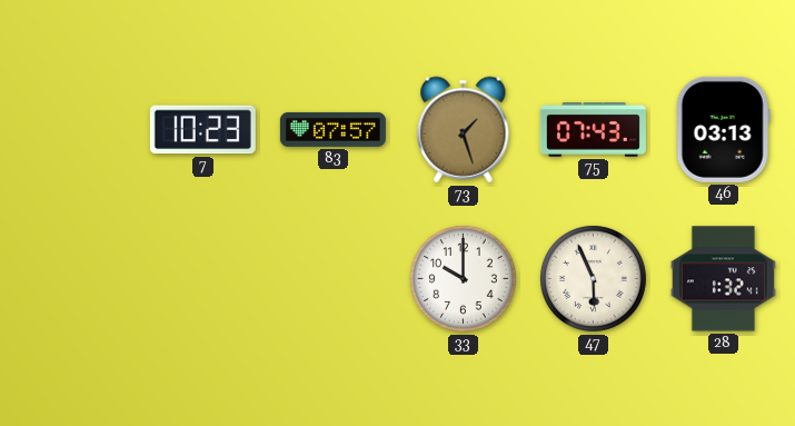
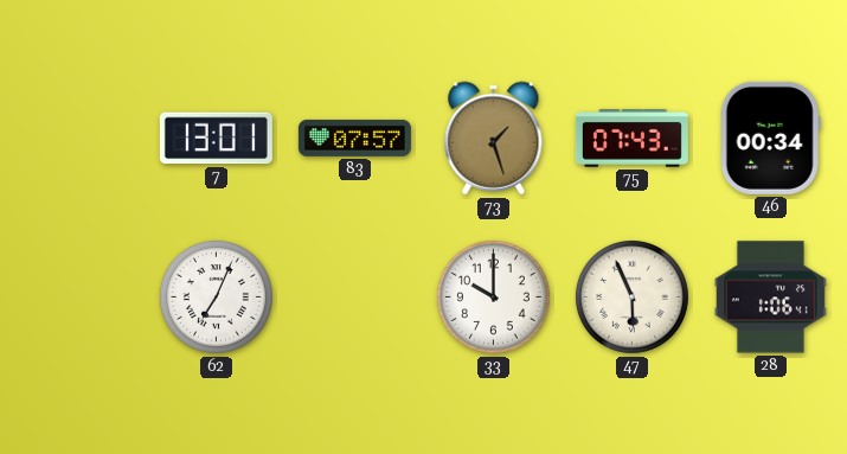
7: 10:23 -> 13:01 (216, 139)
46: 03:13 -> 00:34 (770, 138)
62: none -> 7:04 (216, 296)
28: 1:32 -> 1:06 (770, 298)
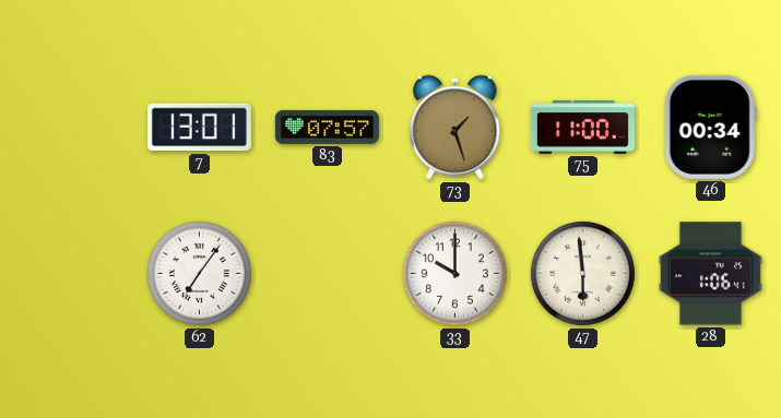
75: 07:43 -> 11:00 (582, 128)
62: 7:04 -> 7:06 (199, 273)
47: 5:56 -> 5:59 (582, 273)
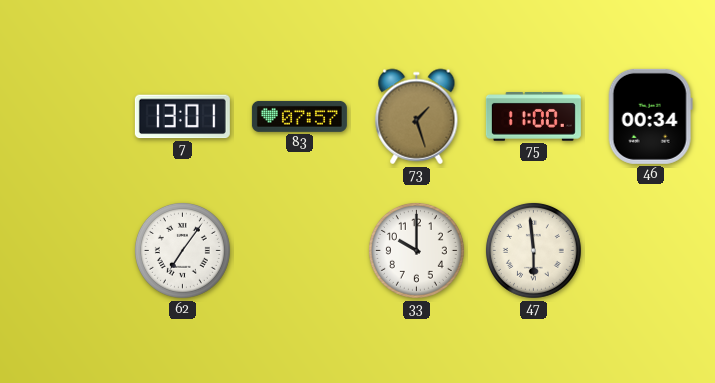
28: 1:06 -> none (710, 274)
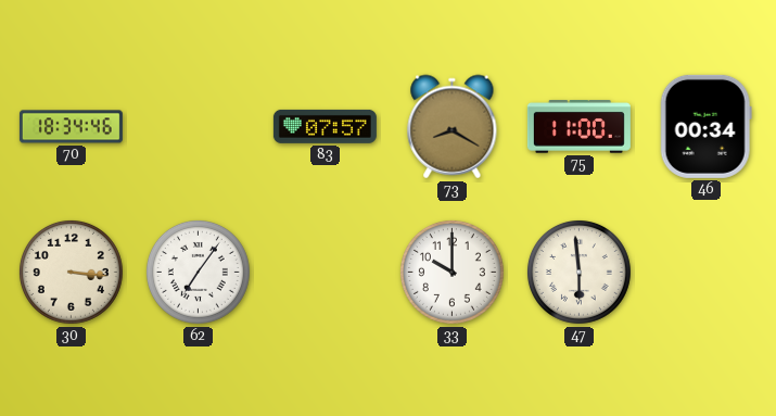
70: none -> 18:34 (71, 127)
7: 13:01 -> none (182, 117)
73: 1:27 -> 8:20 (453, 127)
30: none -> 3:16 (71, 272)
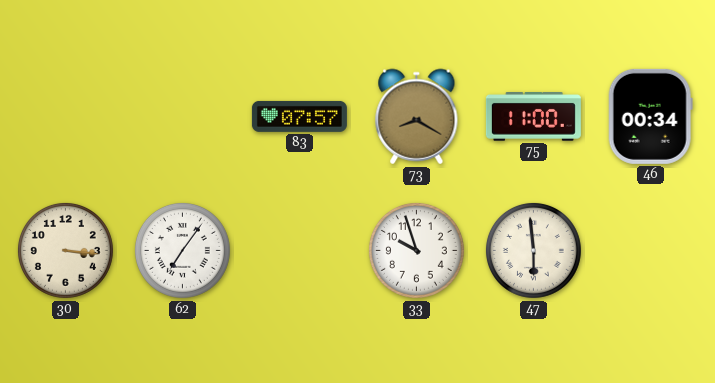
70: 18:34 -> none (71, 127)
33: 10:00 -> 9:57 (416, 250)
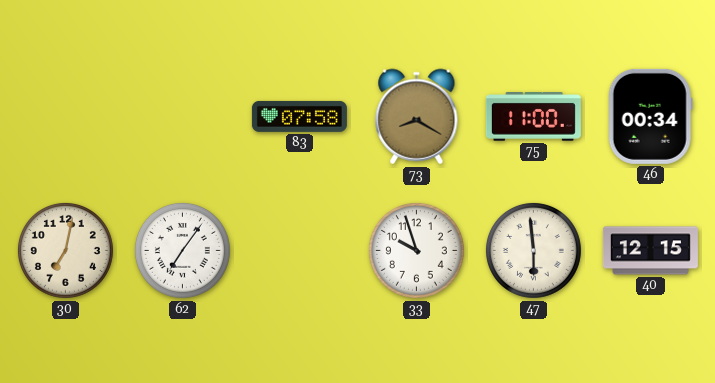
83: 07:57 -> 07:58 (299, 116)
30: 3:16 -> 7:02 (65, 250)
40: none -> 12:15 (650, 251)
